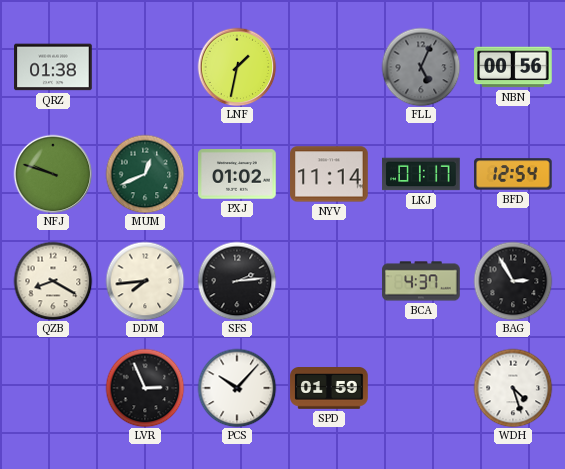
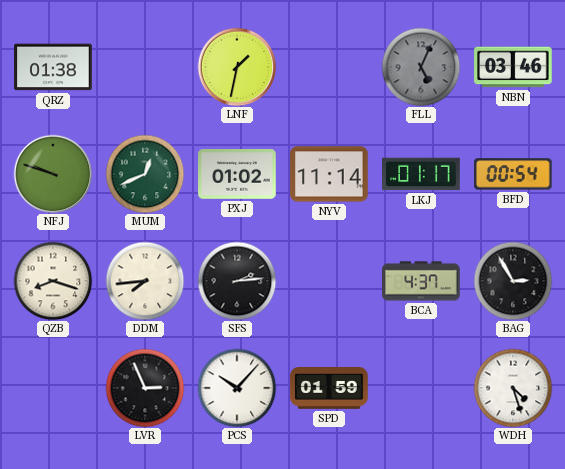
NBN: 00:56 -> 03:46 (513, 67)
BFD: 12:54 -> 00:54 (513, 174)
QZB: 8:20 -> 8:18 (53, 281)
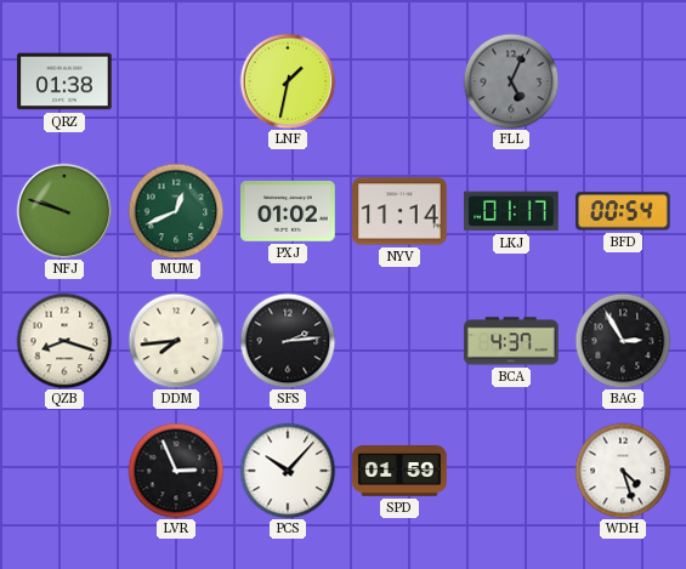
NBN: 03:46 -> none (513, 67)
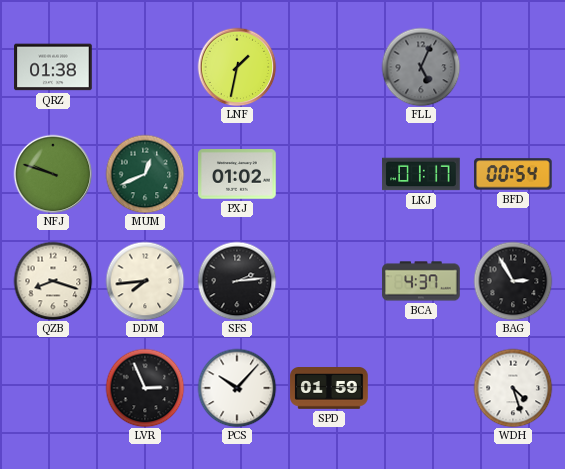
NYV: 11:14 -> none (399, 211)
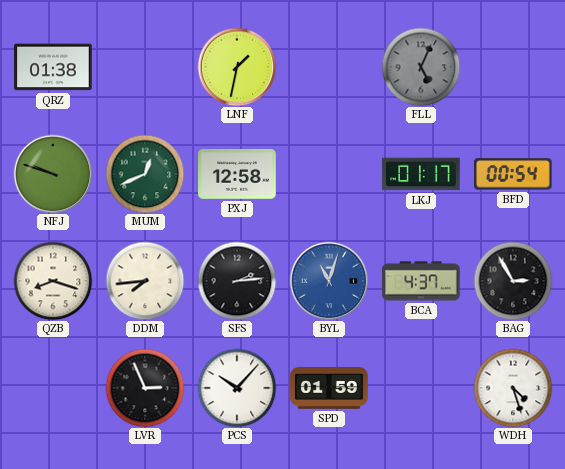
PXJ: 01:02 -> 12:58 (237, 175)
BYL: none -> 11:03 (329, 281)
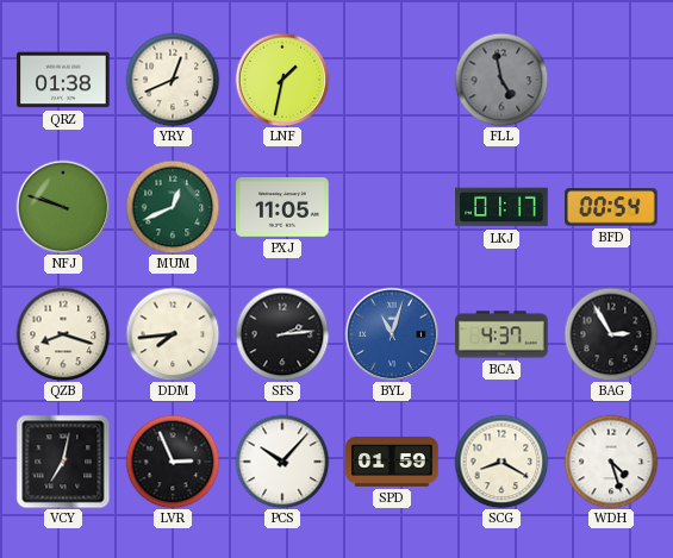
YRY: none -> 12:41 (173, 80)
FLL: 5:04 -> 4:58 (501, 80)
PXJ: 12:58 -> 11:05 (282, 208)
VCY: none -> 7:02 (63, 462)
SCG: none -> 8:20 (501, 462)
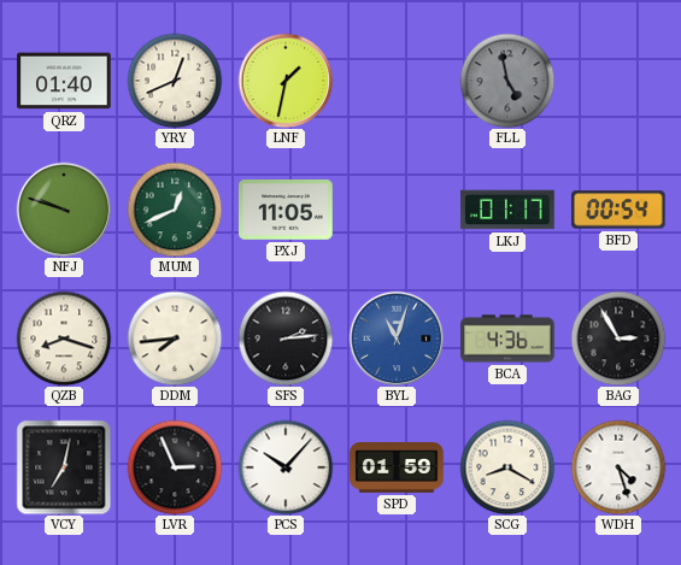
QRZ: 01:38 -> 01:40 (64, 81)
BCA: 4:37 -> 4:36 (507, 339)
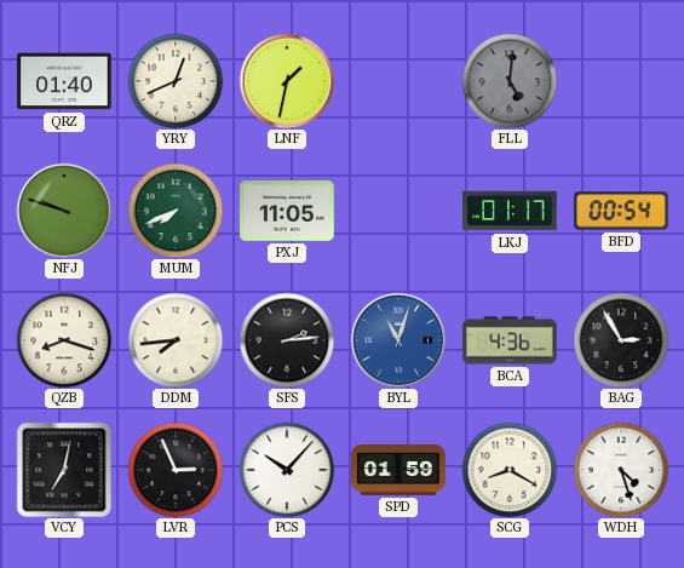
FLL: 4:58 -> 5:01 (510, 81)
MUM: 12:41 -> 7:41 (176, 211)
